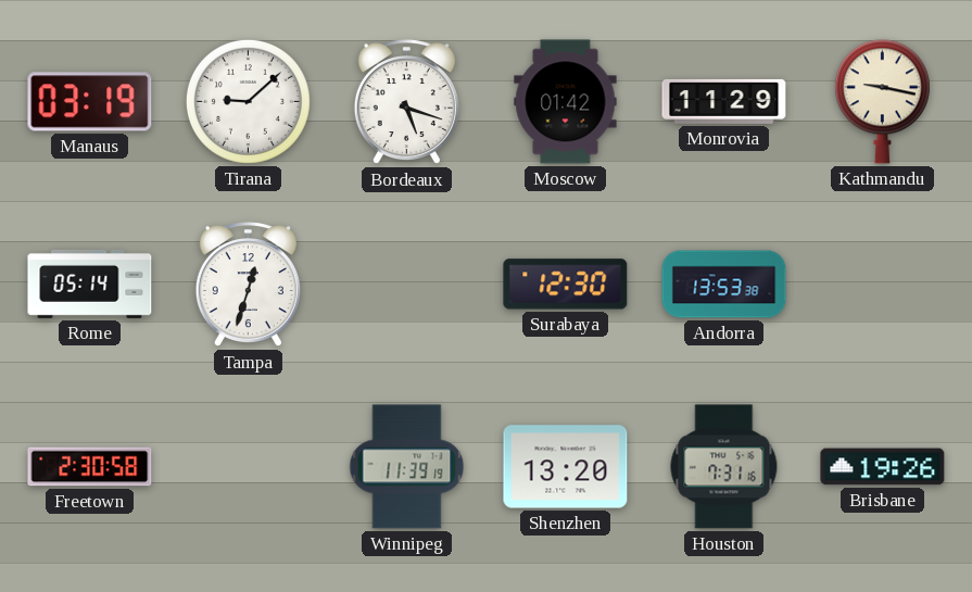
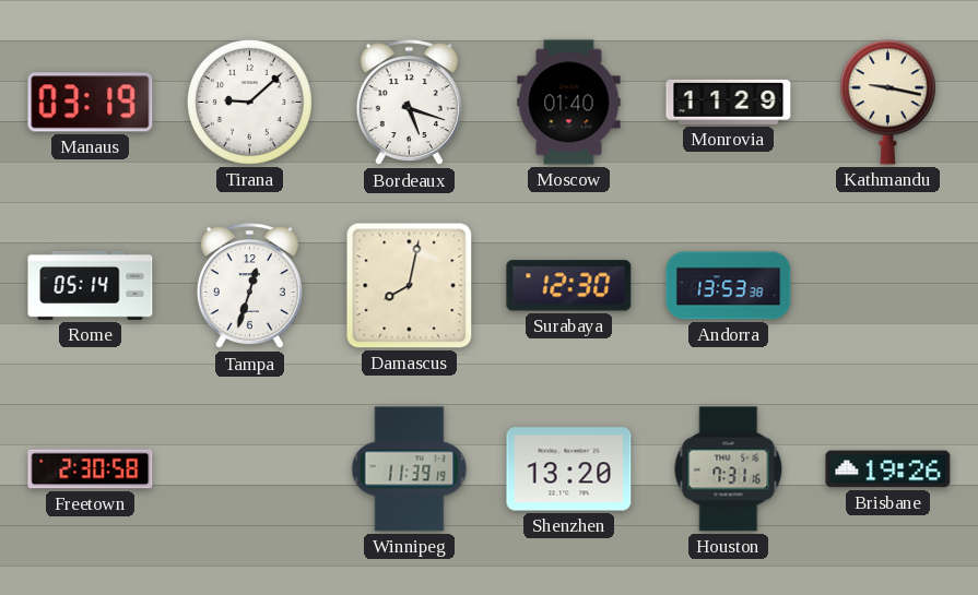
Moscow: 01:42 -> 01:40 (569, 103)
Damascus: none -> 8:02 (410, 286)
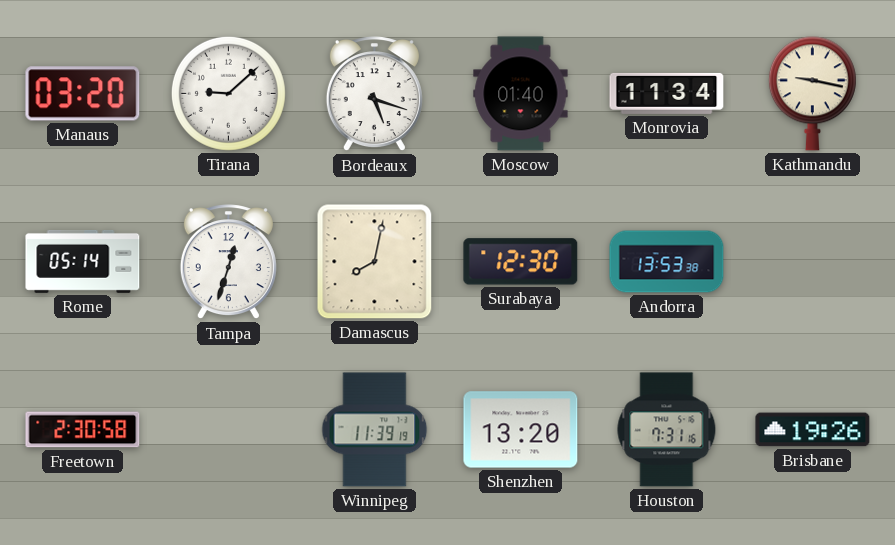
Manaus: 03:19 -> 03:20 (83, 94)
Monrovia: 11:29 -> 11:34 (667, 93)
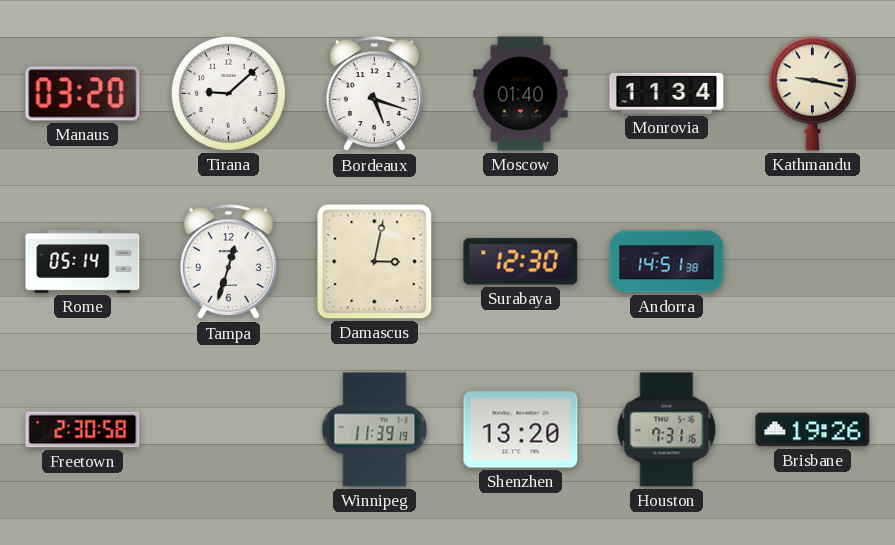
Damascus: 8:02 -> 3:02 (375, 262)
Andorra: 13:53 -> 14:51 (667, 262)
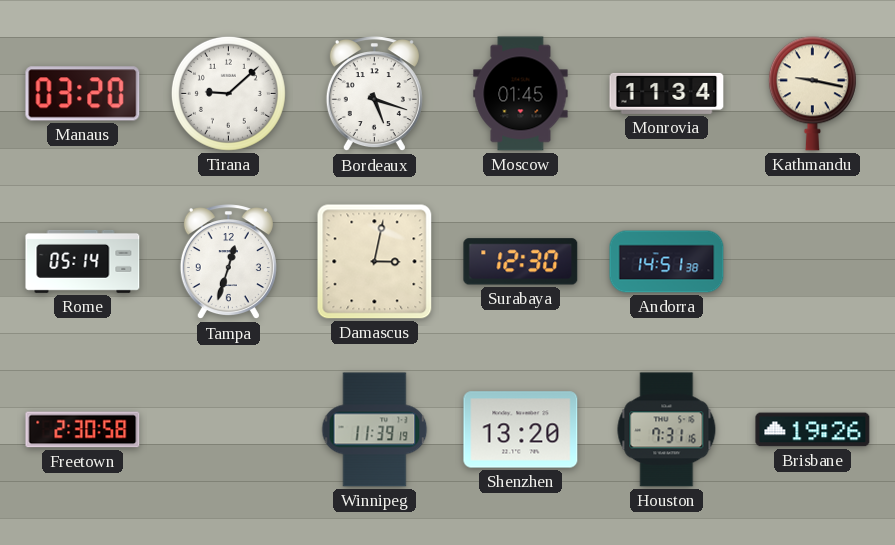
Moscow: 01:40 -> 01:45 (521, 94)
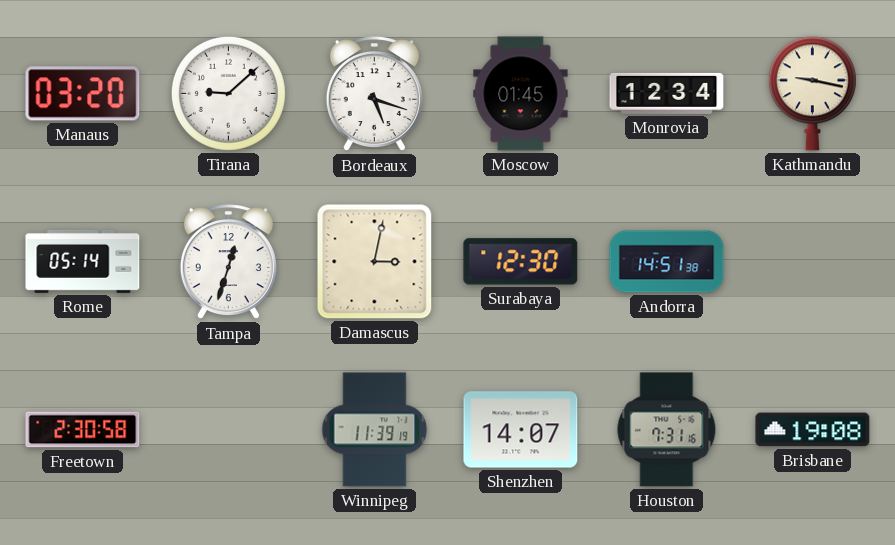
Monrovia: 11:34 -> 12:34 (667, 93)
Shenzhen: 13:20 -> 14:07 (521, 430)
Brisbane: 19:26 -> 19:08 (813, 430)
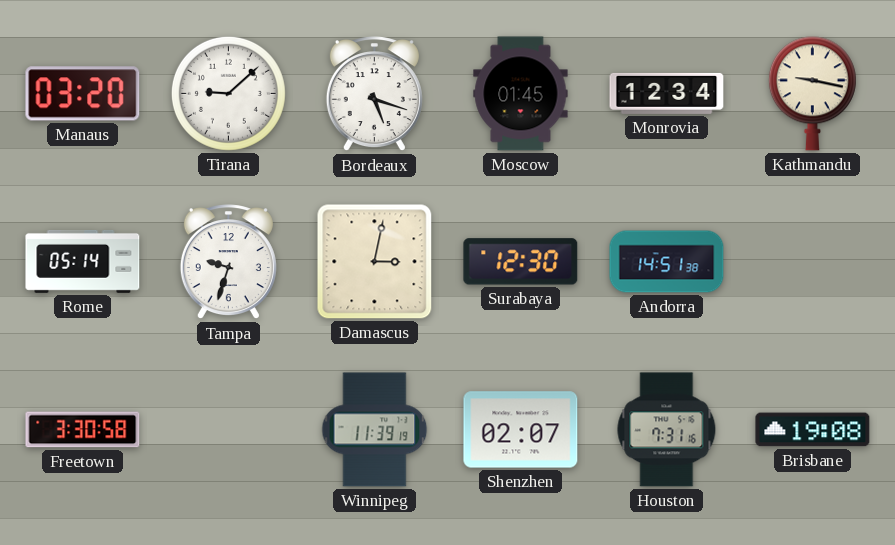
Tampa: 12:33 -> 9:33 (228, 262)
Freetown: 2:30 -> 3:30 (83, 430)
Shenzhen: 14:07 -> 02:07 (521, 430)
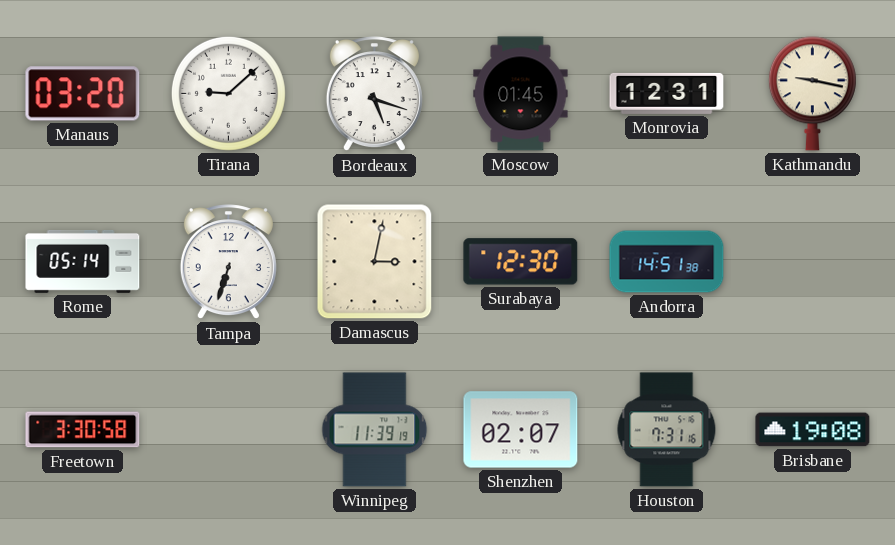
Monrovia: 12:34 -> 12:31 (667, 93)
Tampa: 9:33 -> 6:33 (228, 262)
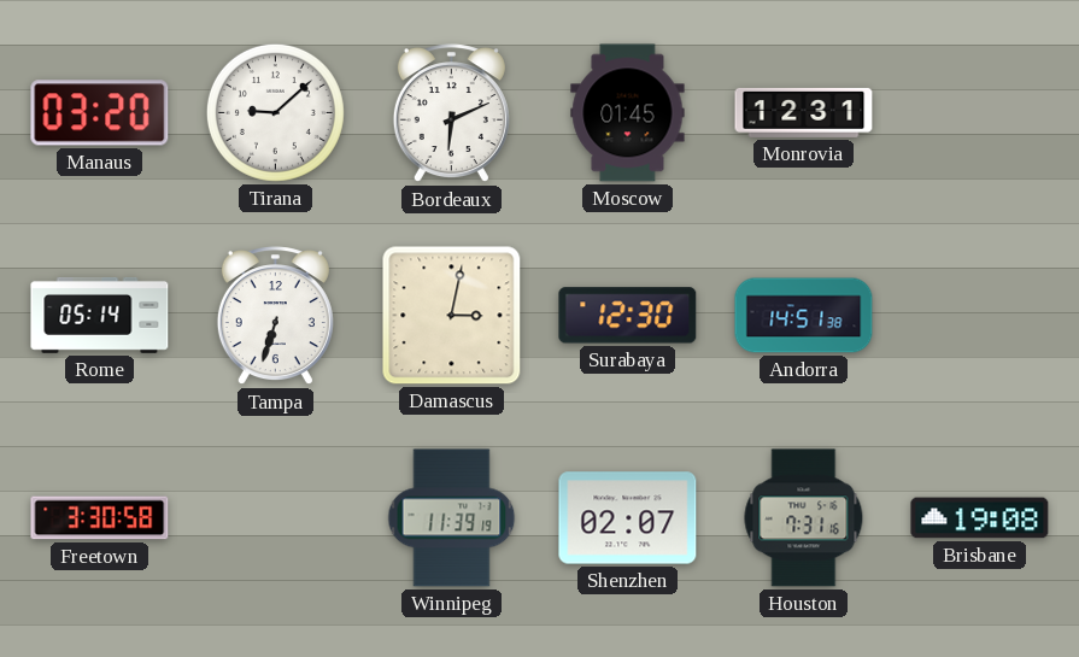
Bordeaux: 5:18 -> 6:11 (451, 113)
Kathmandu: 9:17 -> none (812, 94)
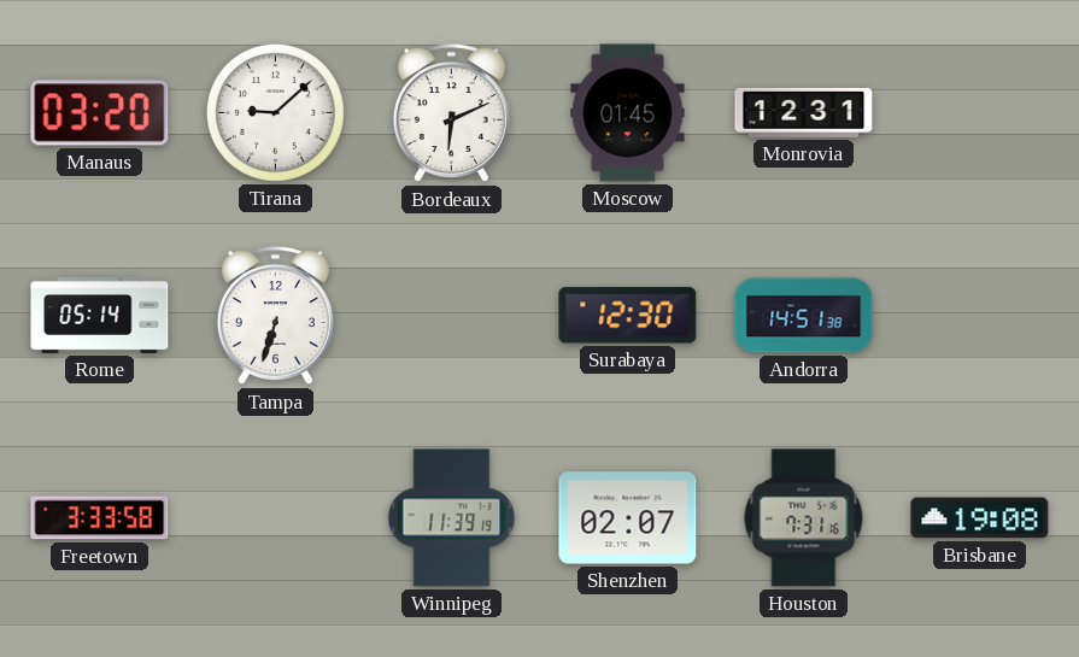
Damascus: 3:02 -> none (452, 316)
Freetown: 3:30 -> 3:33 (100, 518)
